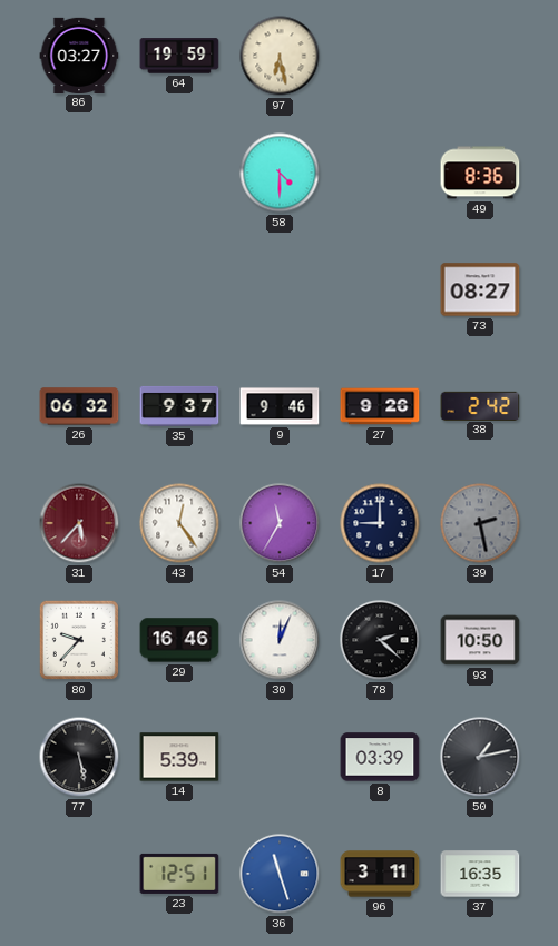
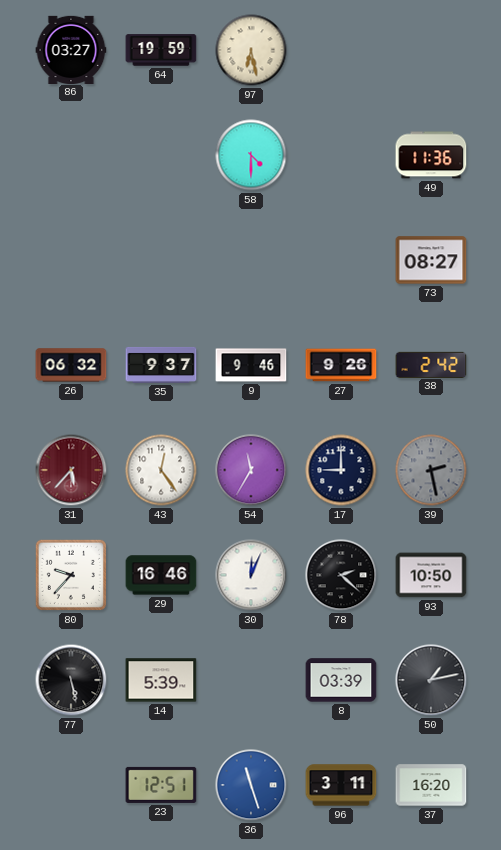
49: 8:36 -> 11:36 (431, 155)
37: 16:35 -> 16:20 (431, 785)
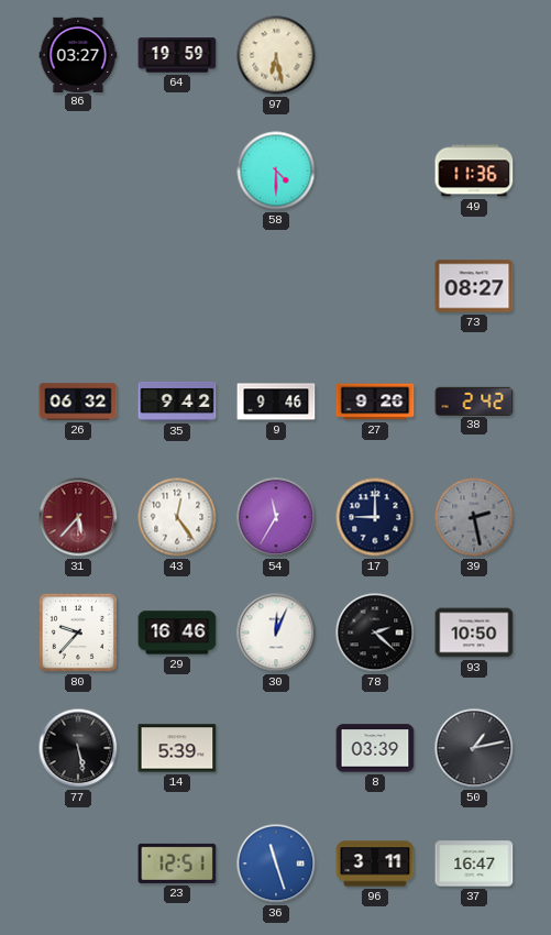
35: 9:37 -> 9:42 (177, 402)
37: 16:20 -> 16:47 (474, 864)
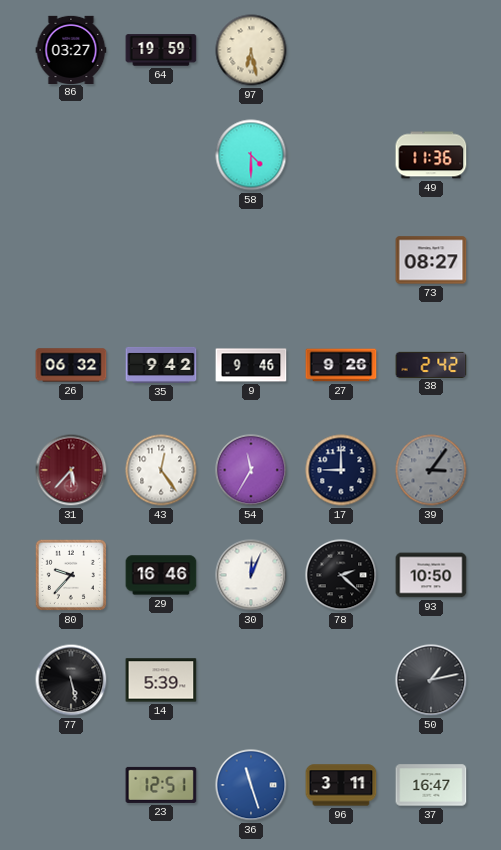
39: 2:28 -> 3:06 (431, 470)
8: 03:39 -> none (375, 748)
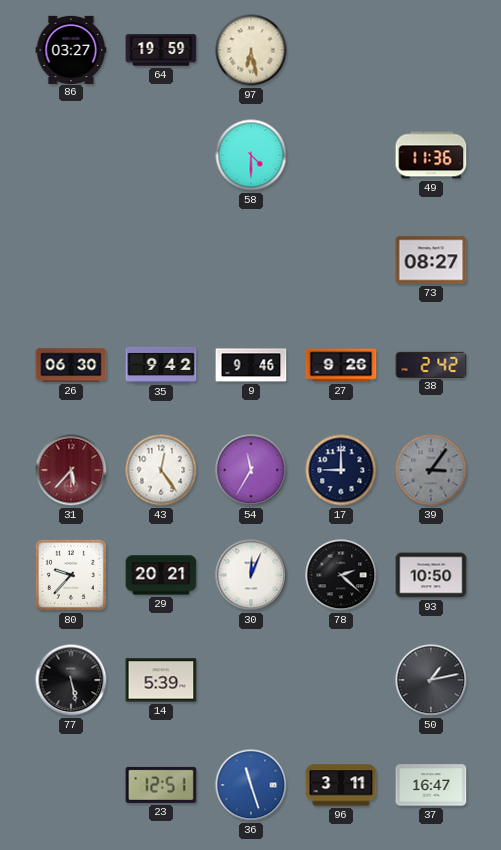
26: 06:32 -> 06:30 (71, 365)
29: 16:46 -> 20:21 (161, 575)
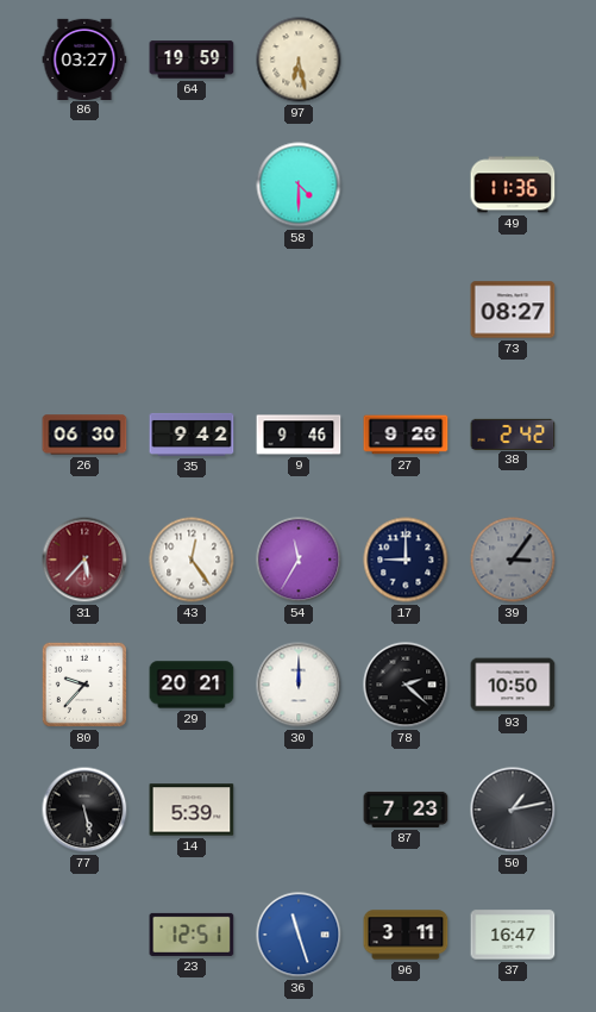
30: 12:04 -> 12:00 (299, 685)
87: none -> 7:23 (406, 810)
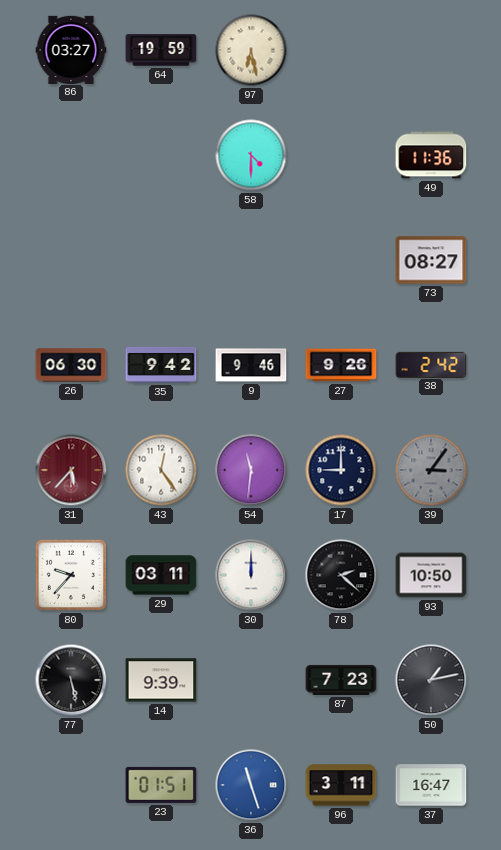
54: 11:35 -> 11:31 (251, 470)
29: 20:21 -> 03:11 (161, 575)
14: 5:39 -> 9:39 (161, 680)
23: 12:51 -> 01:51 (161, 785)
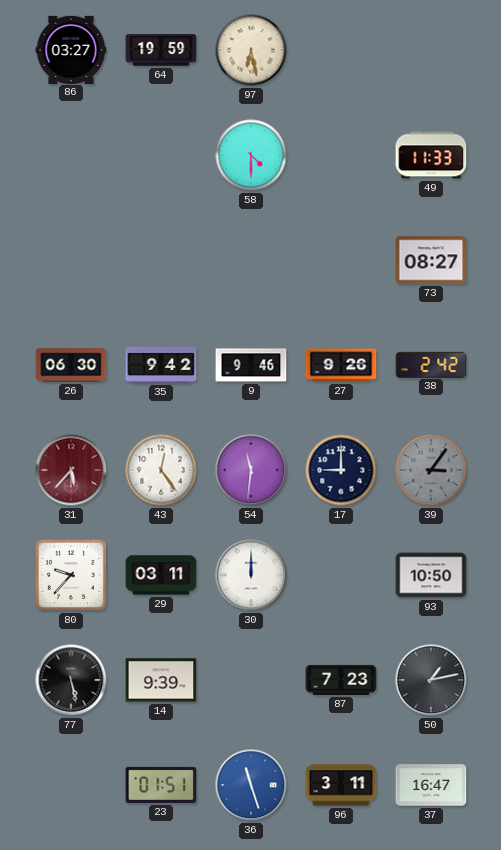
49: 11:36 -> 11:33 (431, 155)
78: 2:22 -> none (341, 575)
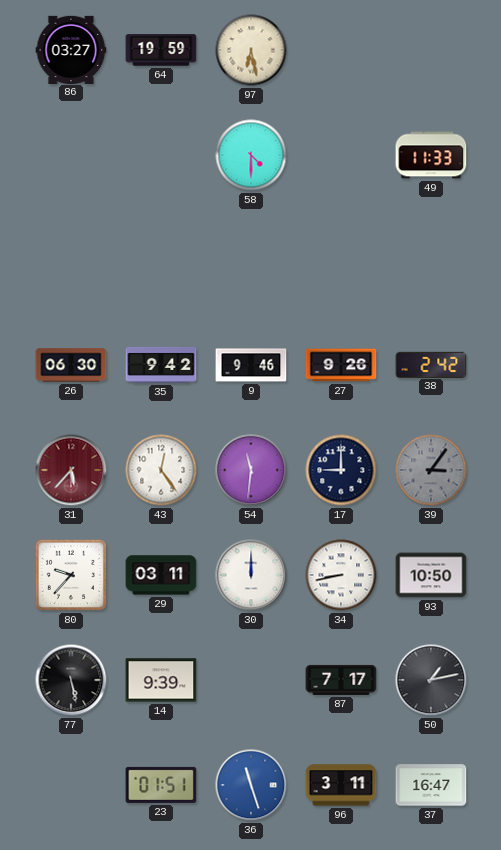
73: 08:27 -> none (431, 260)
34: none -> 8:43 (341, 575)
87: 7:23 -> 7:17 (341, 680)
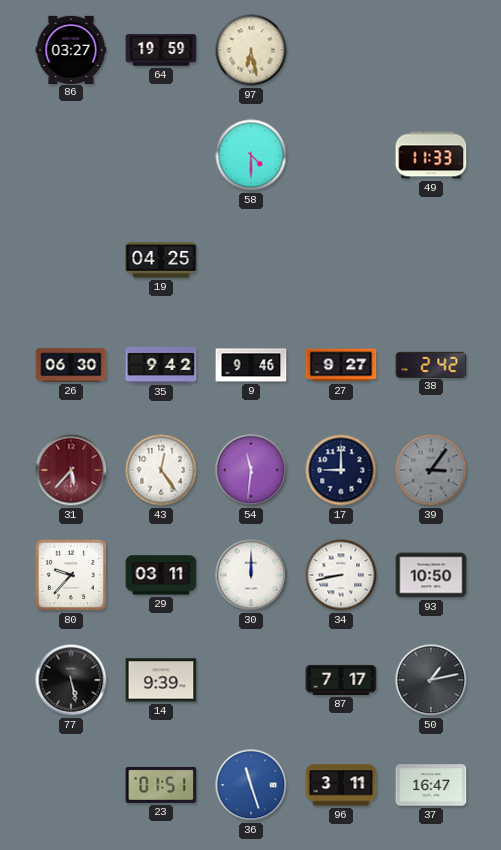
19: none -> 04:25 (161, 260)
27: 9:26 -> 9:27 (341, 365)
